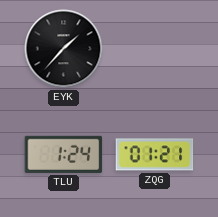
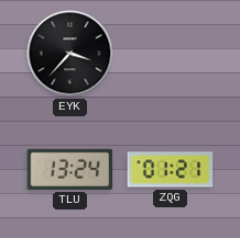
EYK: 1:37 -> 3:37 (70, 54)
TLU: 1:24 -> 13:24 (70, 169)
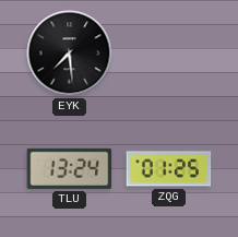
EYK: 3:37 -> 7:29 (70, 54)
ZQG: 01:21 -> 01:25 (169, 169)
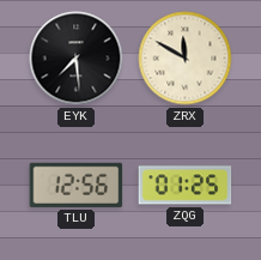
ZRX: none -> 11:50 (186, 59)
TLU: 13:24 -> 12:56 (77, 185)
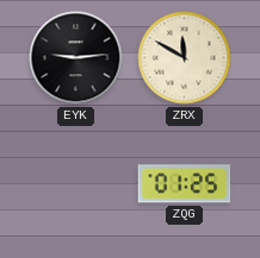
EYK: 7:29 -> 9:14 (76, 58)
TLU: 12:56 -> none (77, 185)
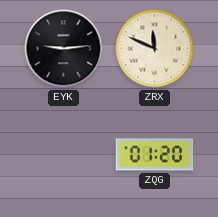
ZRX: 11:50 -> 11:49 (155, 49)
ZQG: 01:25 -> 01:20 (155, 155)
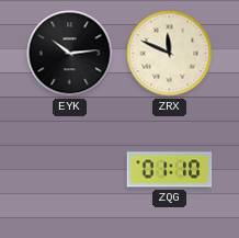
EYK: 9:14 -> 10:14 (70, 54)
ZQG: 01:20 -> 01:10 (170, 170)
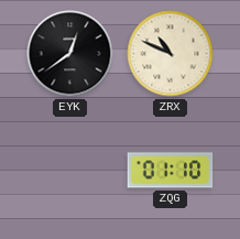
EYK: 10:14 -> 12:39 (70, 54)
ZRX: 11:49 -> 10:49 (171, 54)
